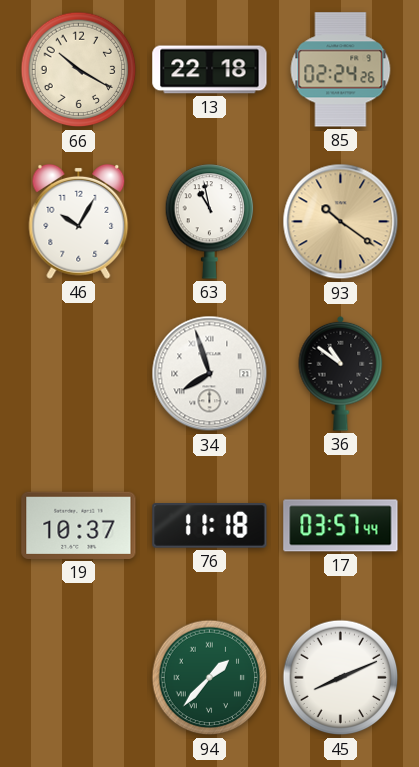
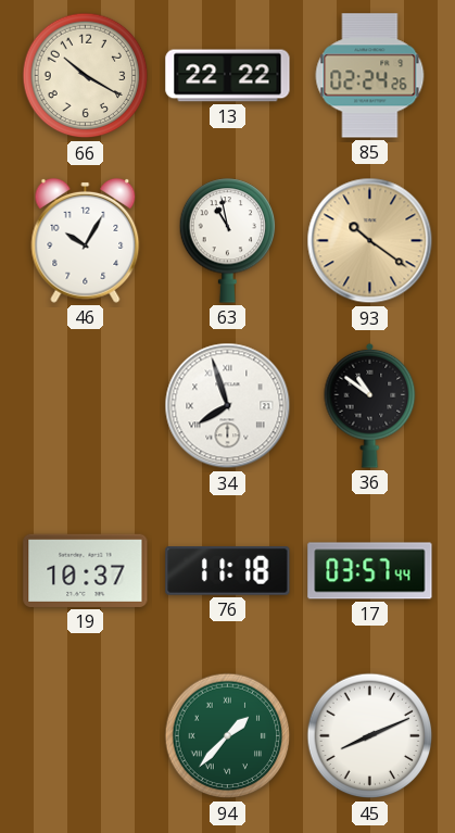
13: 22:18 -> 22:22 (228, 76)
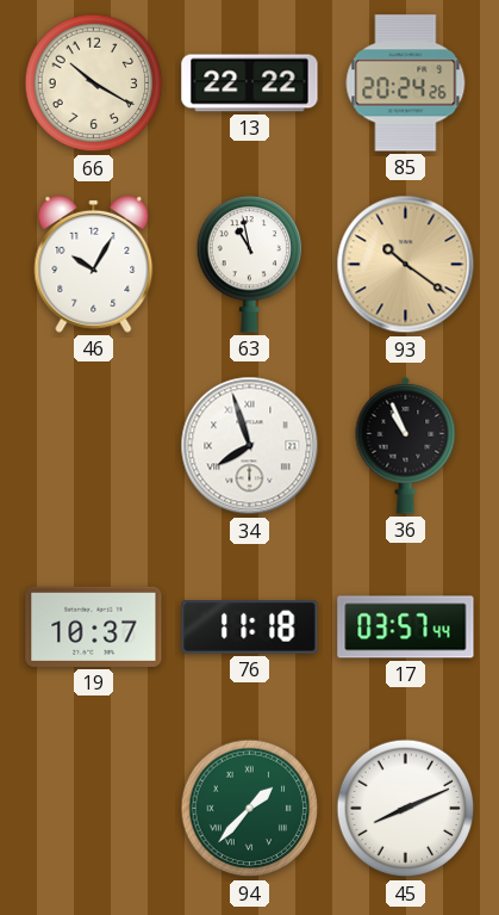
85: 02:24 -> 20:24 (406, 84)
36: 10:51 -> 10:56 (406, 445)
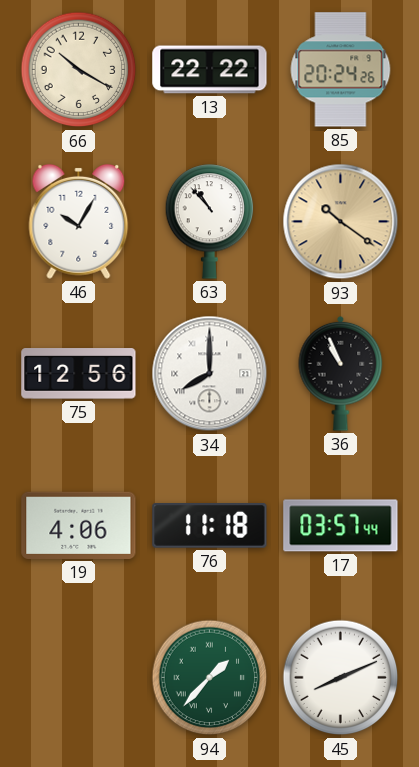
63: 10:58 -> 10:53 (210, 222)
75: none -> 12:56 (79, 374)
34: 7:57 -> 8:00 (210, 374)
19: 10:37 -> 4:06 (79, 525)
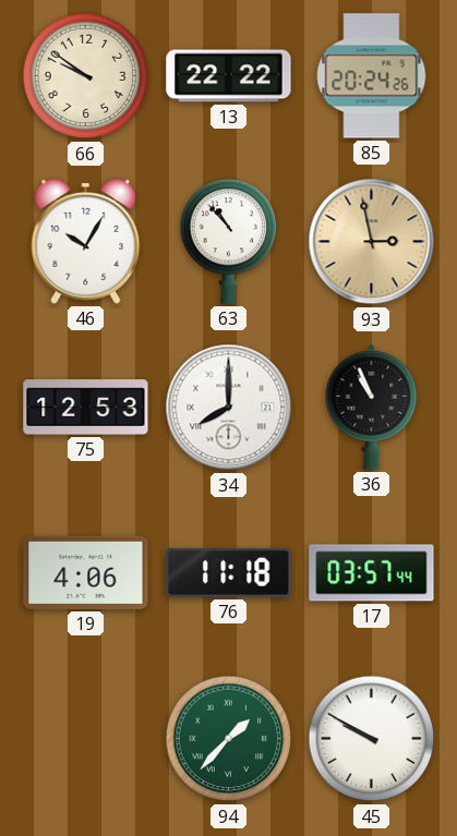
66: 10:20 -> 9:51 (86, 76)
93: 10:21 -> 2:58 (372, 242)
75: 12:56 -> 12:53 (86, 408)
45: 8:11 -> 9:50 (372, 739)
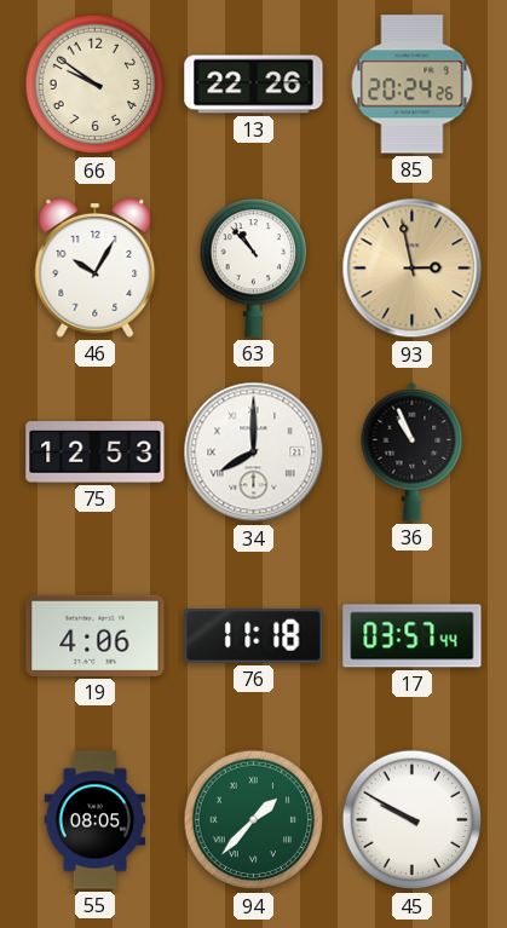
13: 22:22 -> 22:26 (254, 85)
55: none -> 08:05 (96, 820)
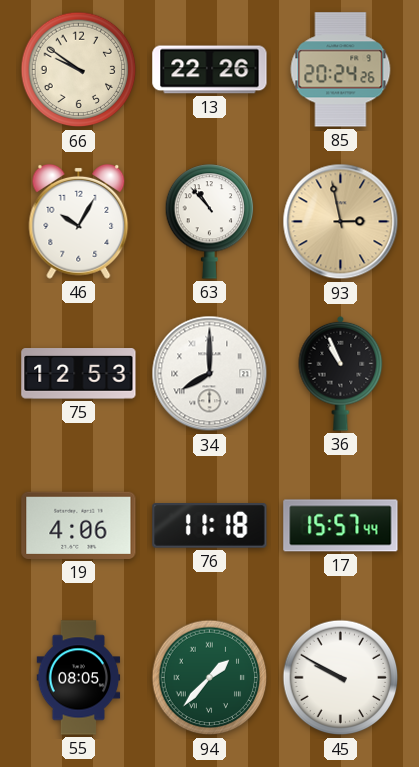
17: 03:57 -> 15:57 (341, 526)
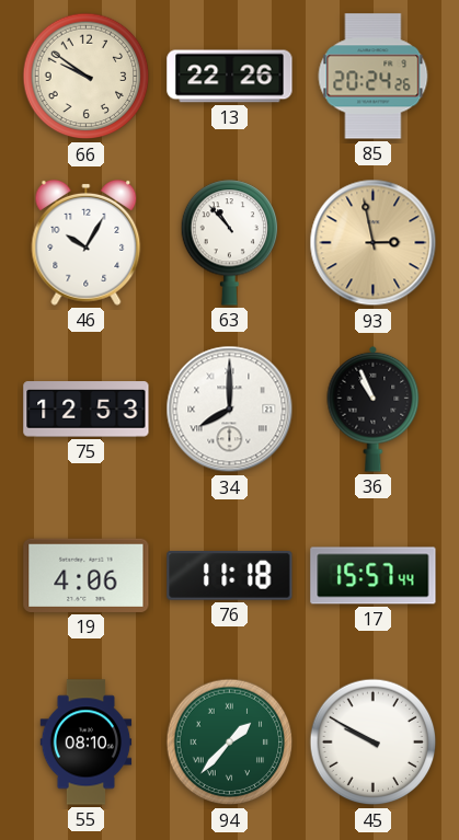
55: 08:05 -> 08:10 (87, 743)
